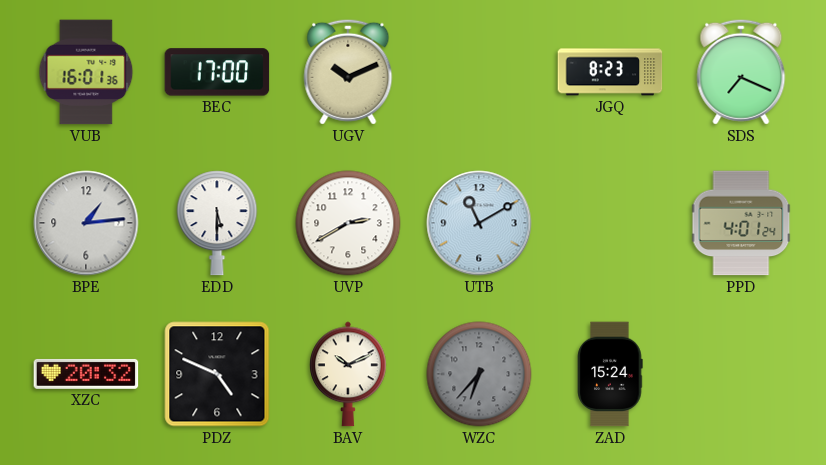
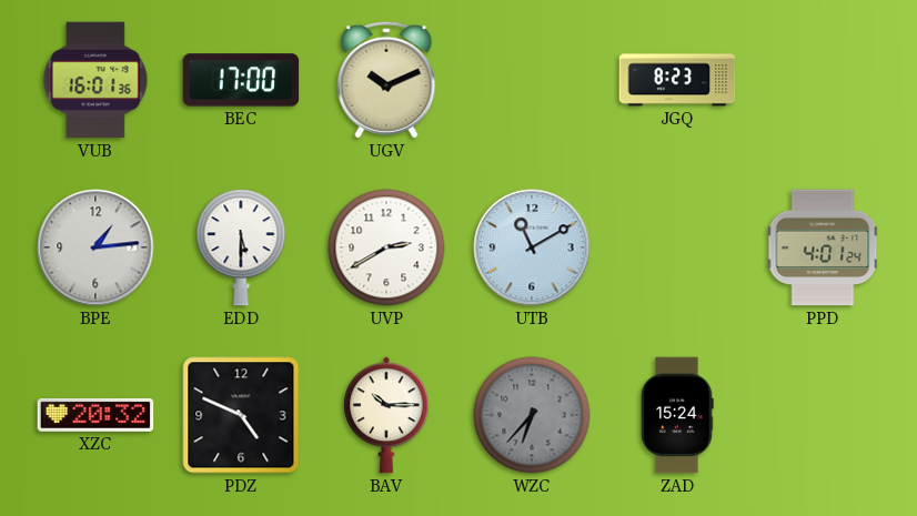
SDS: 7:19 -> none (741, 72)
BAV: 10:11 -> 10:15 (387, 415)
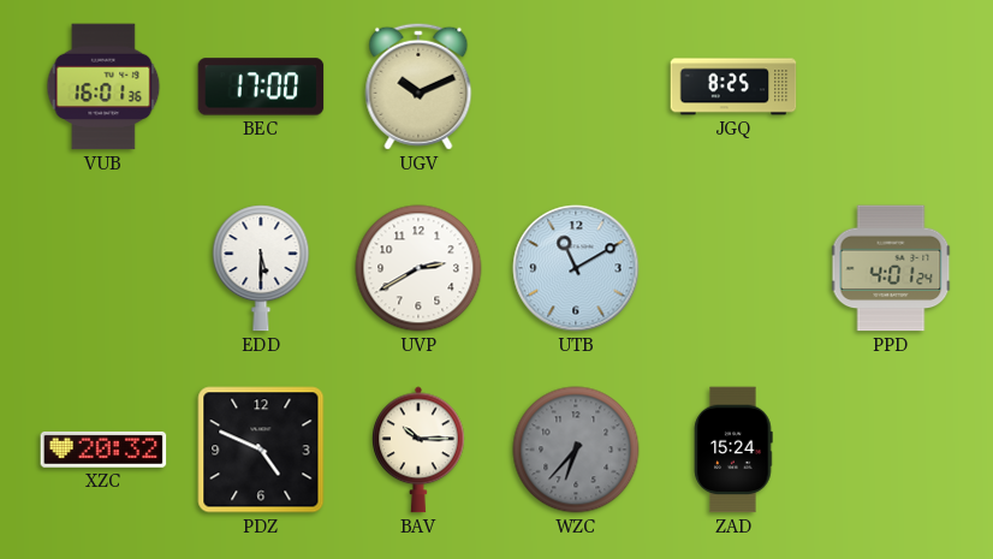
JGQ: 8:23 -> 8:25 (733, 87)
BPE: 1:14 -> none (95, 247)
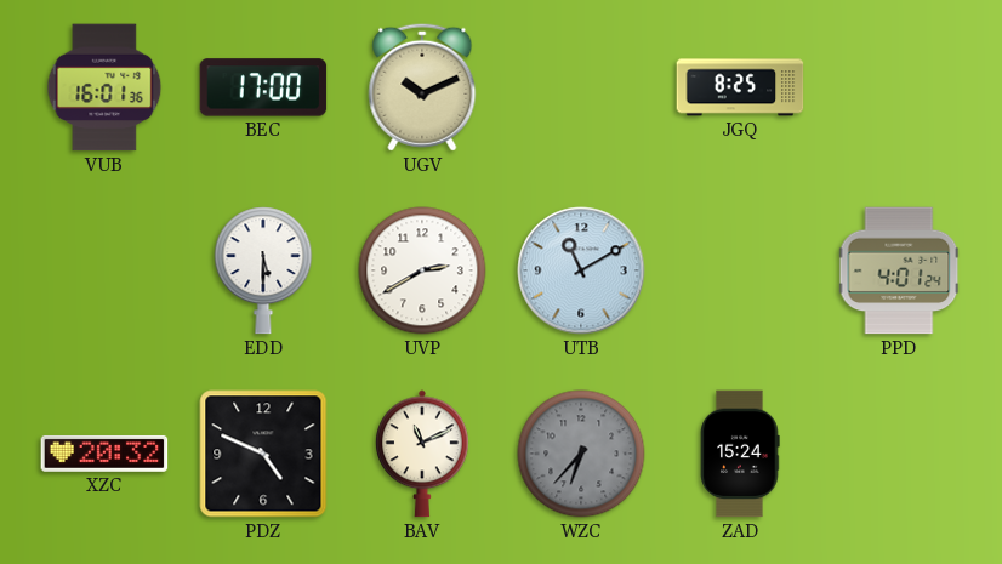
BAV: 10:15 -> 11:11 (423, 454)
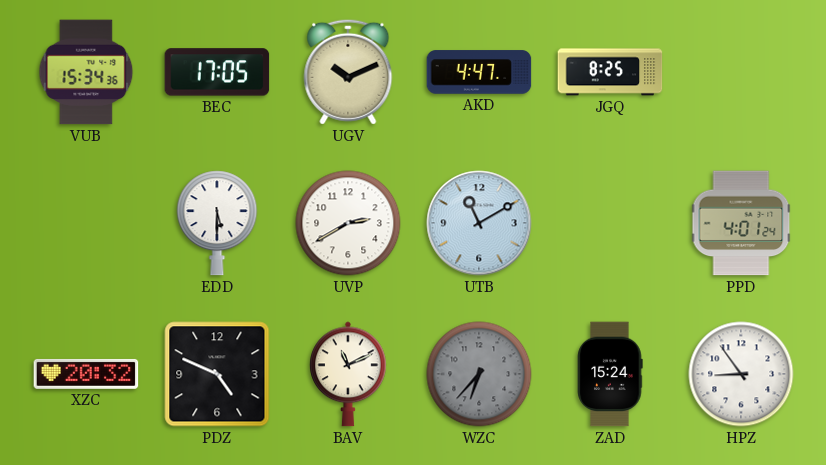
VUB: 16:01 -> 15:34 (86, 72)
BEC: 17:00 -> 17:05 (217, 72)
AKD: none -> 4:47 (479, 72)
HPZ: none -> 8:54 (741, 374)
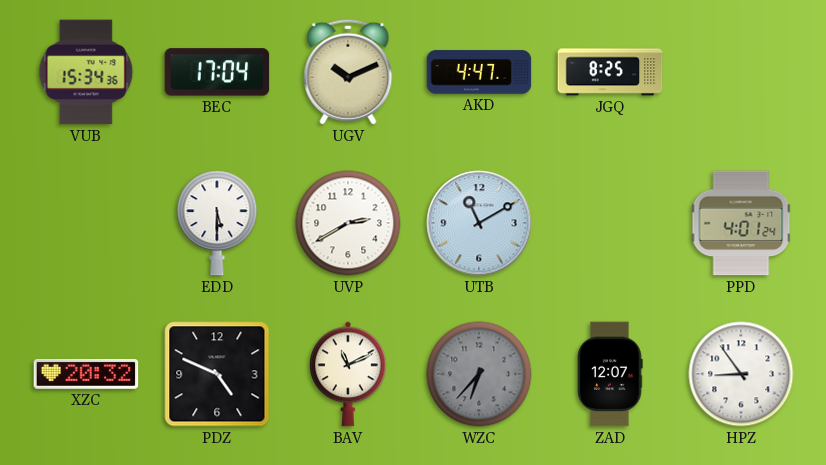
BEC: 17:05 -> 17:04 (217, 72)
ZAD: 15:24 -> 12:07 (610, 374)
